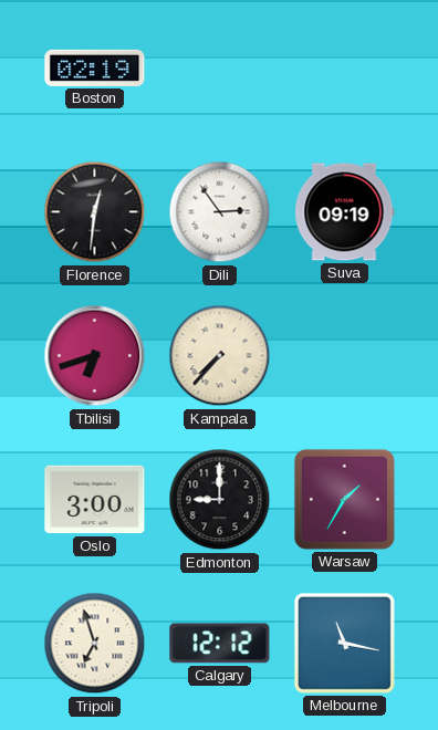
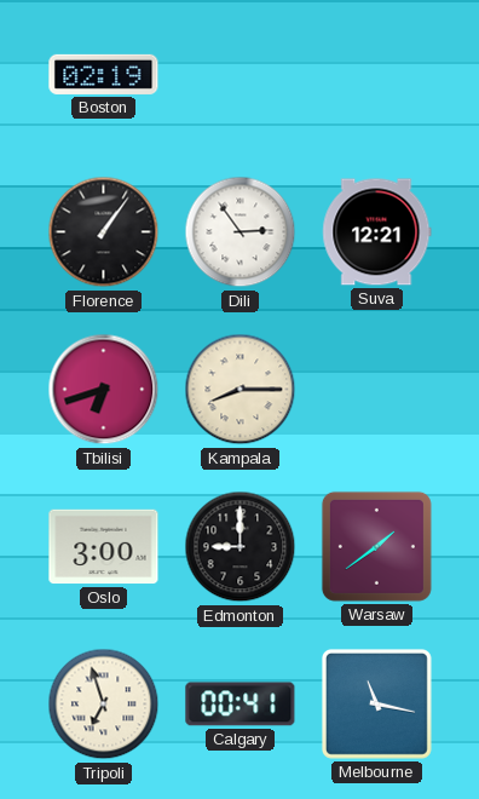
Florence: 12:31 -> 1:06 (104, 232)
Suva: 09:19 -> 12:21 (377, 232)
Kampala: 7:37 -> 8:15 (241, 390)
Warsaw: 1:35 -> 1:39 (376, 546)
Calgary: 12:12 -> 00:41 (241, 705)
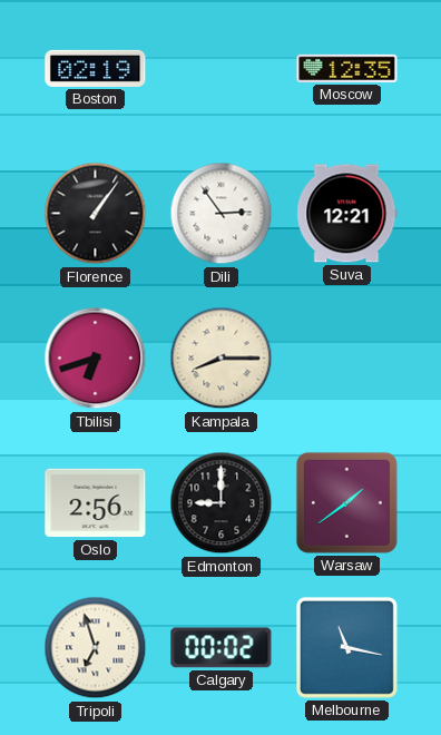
Moscow: none -> 12:35 (347, 68)
Oslo: 3:00 -> 2:56 (96, 503)
Calgary: 00:41 -> 00:02 (222, 648)
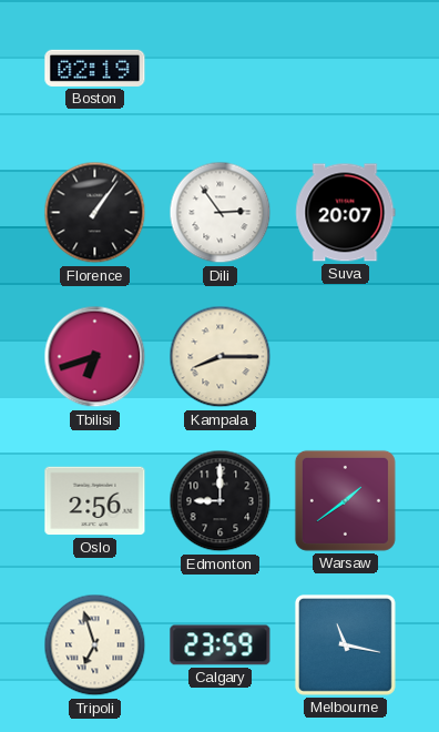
Moscow: 12:35 -> none (347, 68)
Suva: 12:21 -> 20:07 (346, 213)
Calgary: 00:02 -> 23:59 (221, 645)
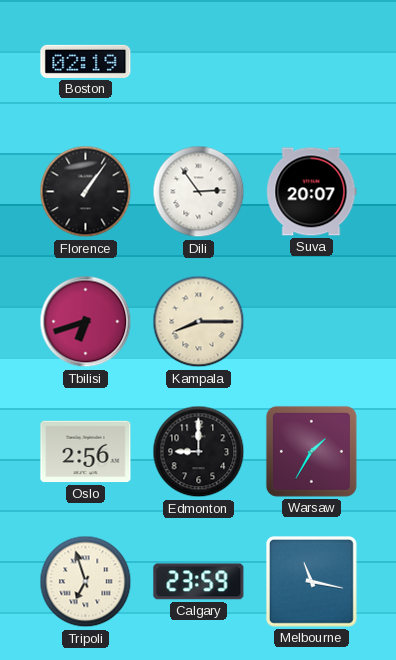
Warsaw: 1:39 -> 1:35 (311, 451)
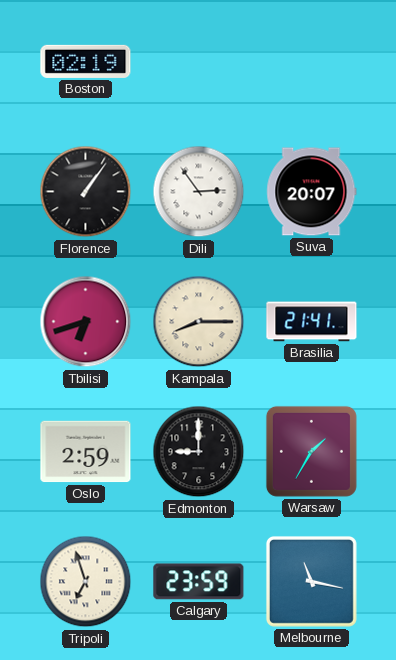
Brasilia: none -> 21:41 (312, 322)
Oslo: 2:56 -> 2:59 (86, 452)
